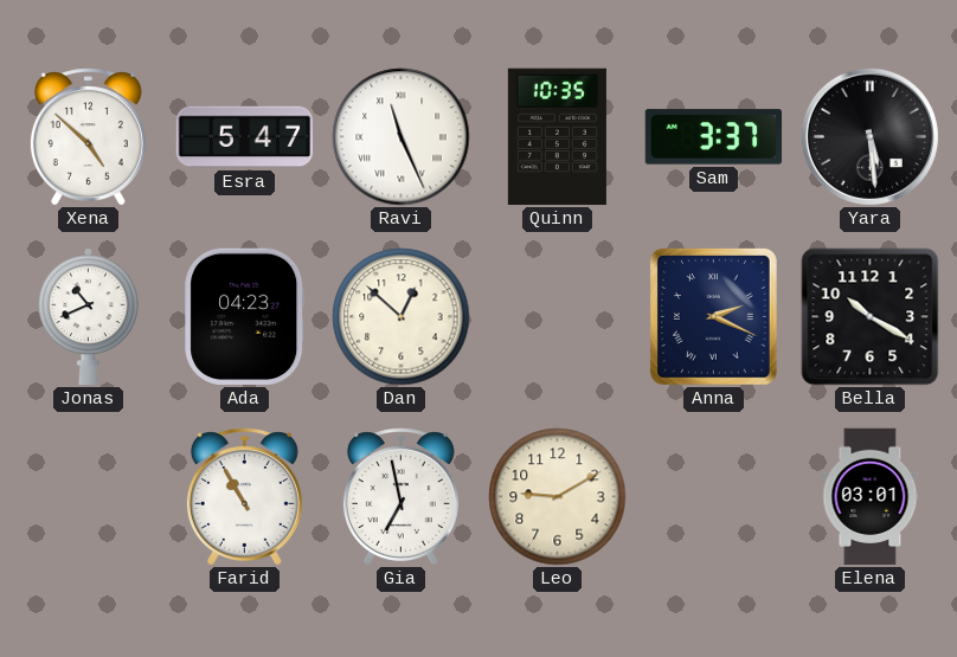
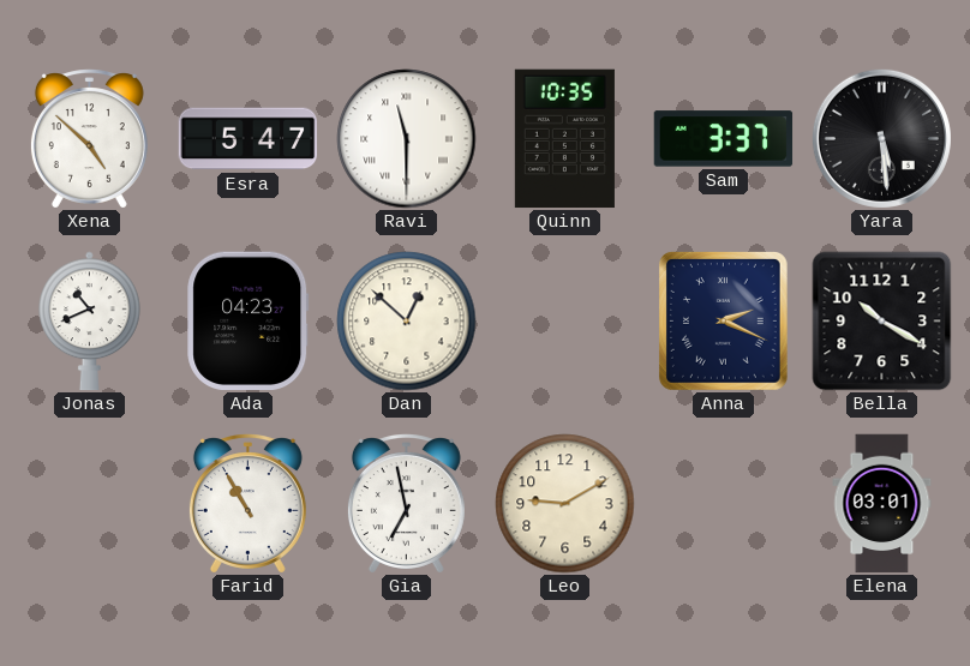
Ravi: 11:26 -> 11:30 (407, 139)
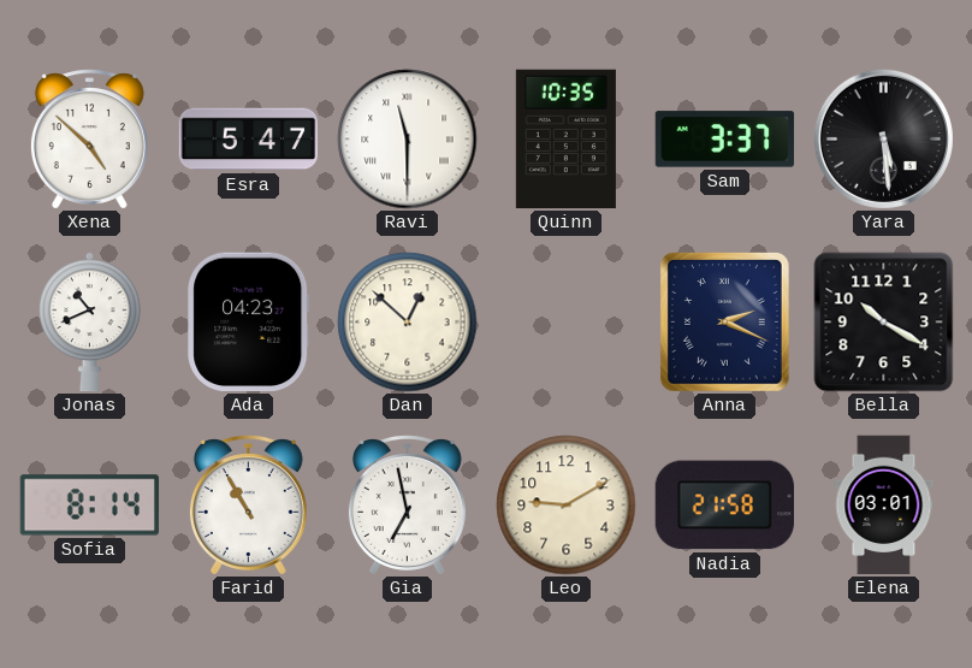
Sofia: none -> 8:14 (90, 506)
Nadia: none -> 21:58 (724, 506)
